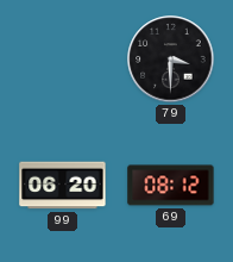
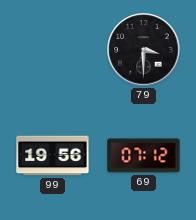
99: 06:20 -> 19:56 (53, 156)
69: 08:12 -> 07:12 (144, 156)
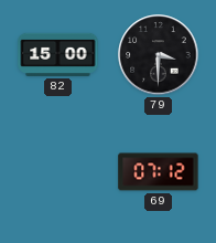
82: none -> 15:00 (58, 54)
99: 19:56 -> none (53, 156)
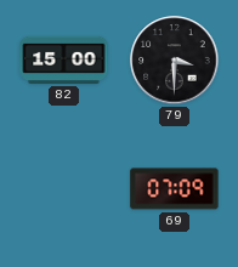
69: 07:12 -> 07:09 (175, 189)
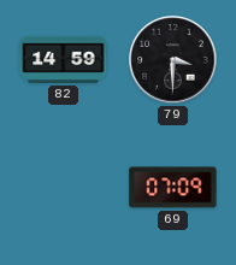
82: 15:00 -> 14:59 (64, 59)
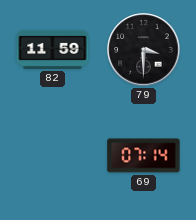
82: 14:59 -> 11:59 (53, 49)
69: 07:09 -> 07:14 (144, 156)
